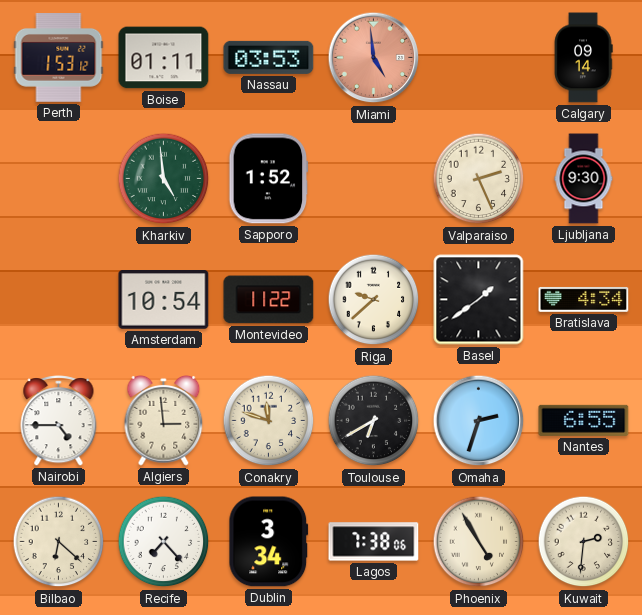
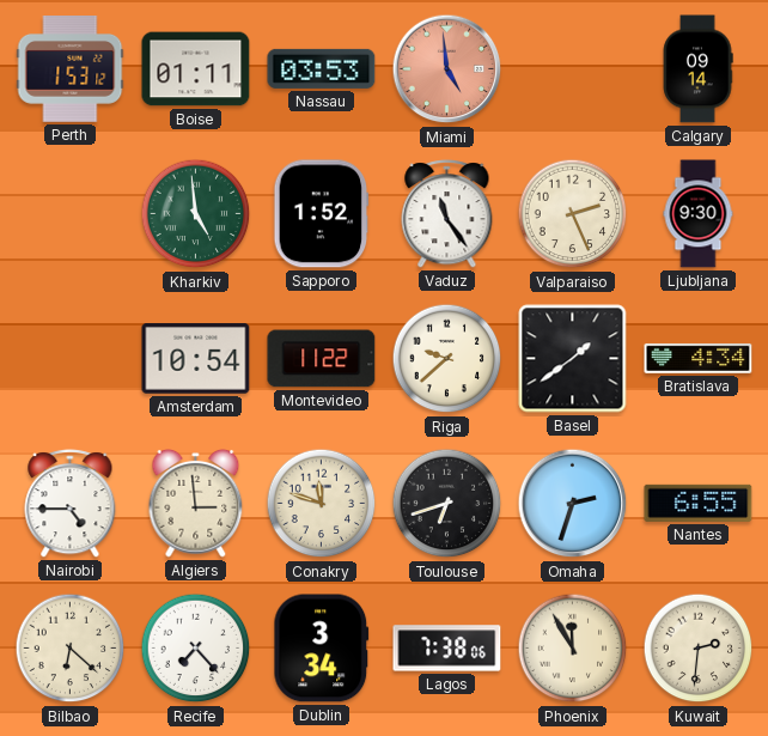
Vaduz: none -> 11:24 (447, 214)
Toulouse: 6:40 -> 6:42 (447, 504)
Phoenix: 4:55 -> 11:55 (573, 649)
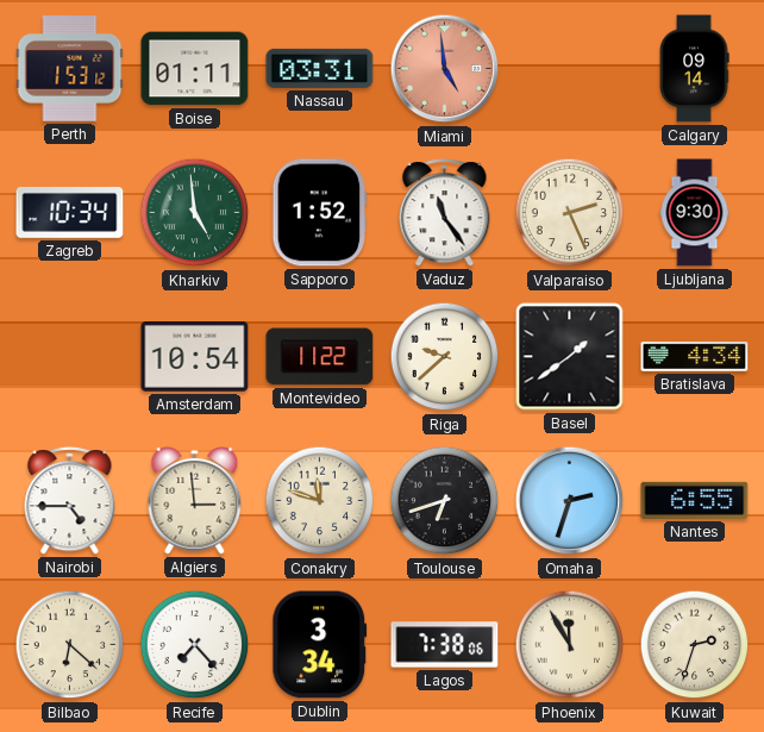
Nassau: 03:53 -> 03:31 (320, 68)
Zagreb: none -> 10:34 (70, 213)
Kuwait: 2:31 -> 2:33 (695, 645)
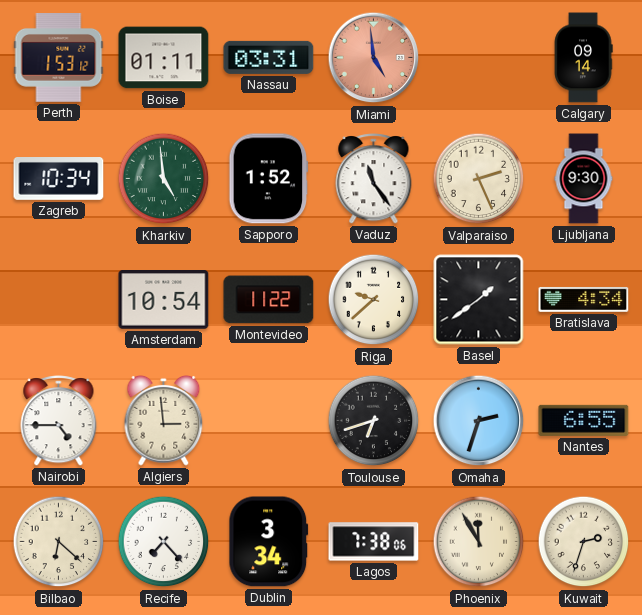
Conakry: 11:48 -> none (320, 501)
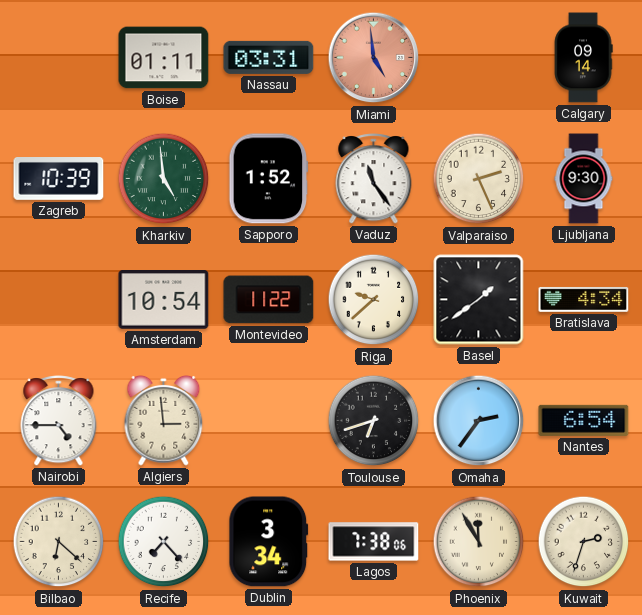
Perth: 1:53 -> none (59, 58)
Zagreb: 10:34 -> 10:39 (59, 179)
Omaha: 2:33 -> 2:36 (479, 421)
Nantes: 6:55 -> 6:54 (584, 420)
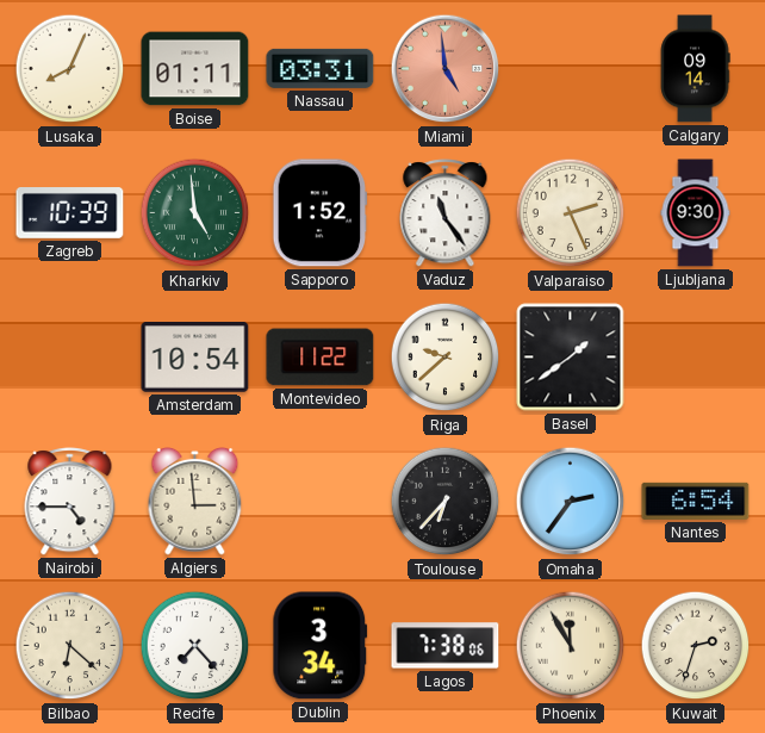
Lusaka: none -> 8:04 (70, 69)
Bratislava: 4:34 -> none (584, 299)
Toulouse: 6:42 -> 6:37 (446, 502)
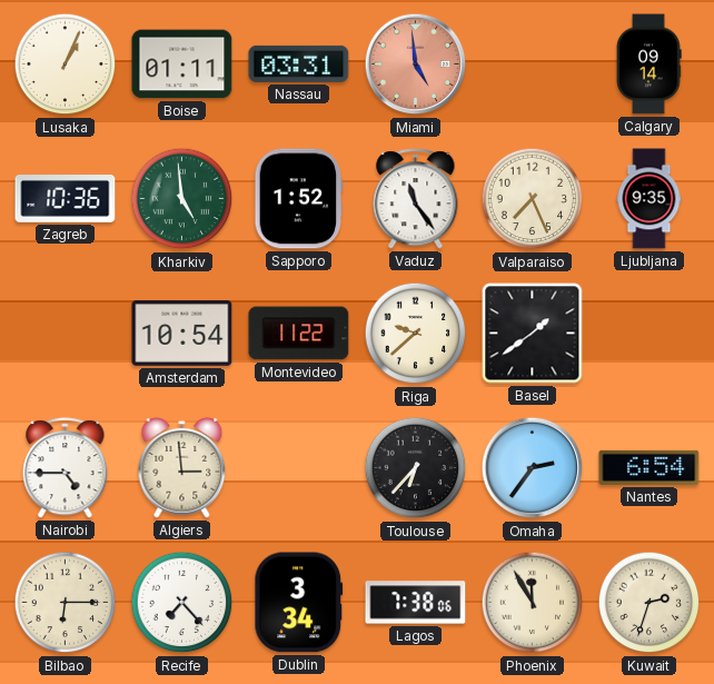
Lusaka: 8:04 -> 1:04 (66, 65)
Zagreb: 10:39 -> 10:36 (66, 199)
Valparaiso: 2:26 -> 7:26 (533, 199)
Ljubljana: 9:30 -> 9:35 (649, 199)
Bilbao: 6:22 -> 6:15 (66, 603)
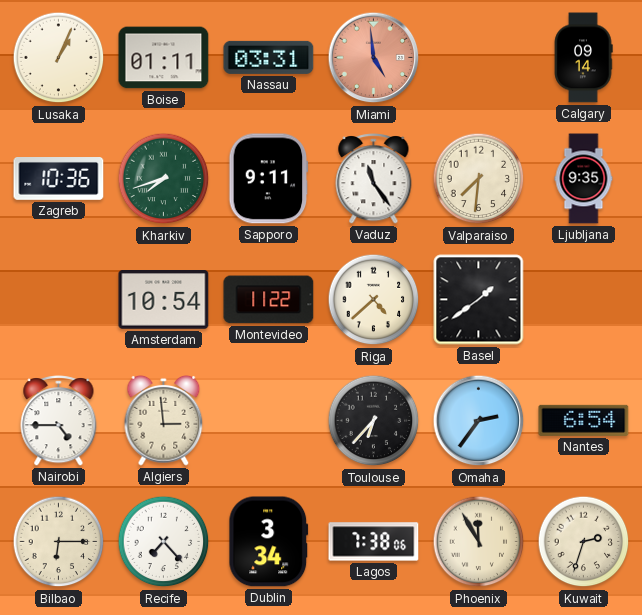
Kharkiv: 4:59 -> 7:42 (164, 179)
Sapporo: 1:52 -> 9:11 (269, 179)
Valparaiso: 7:26 -> 7:31 (479, 179)
Riga: 9:38 -> 4:38 (374, 300)
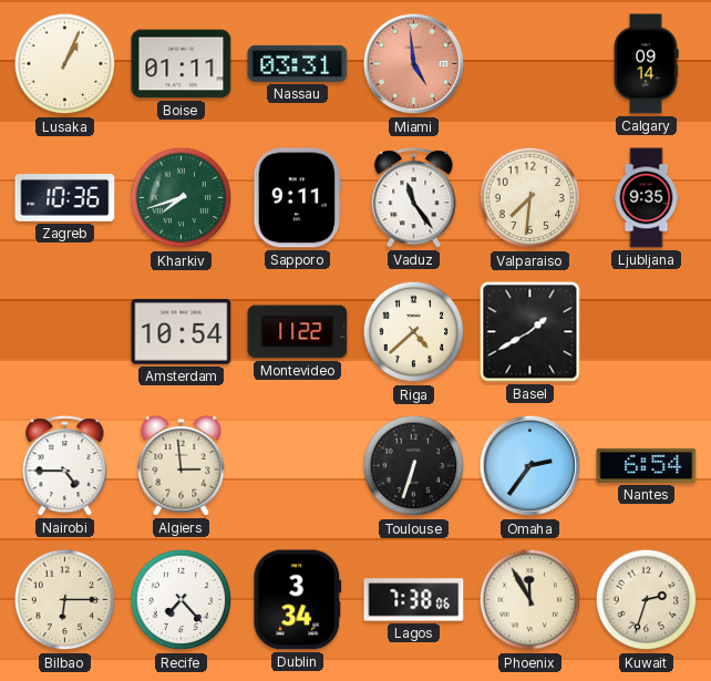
Basel: 1:39 -> 1:40 (530, 332)
Toulouse: 6:37 -> 6:33 (414, 466)
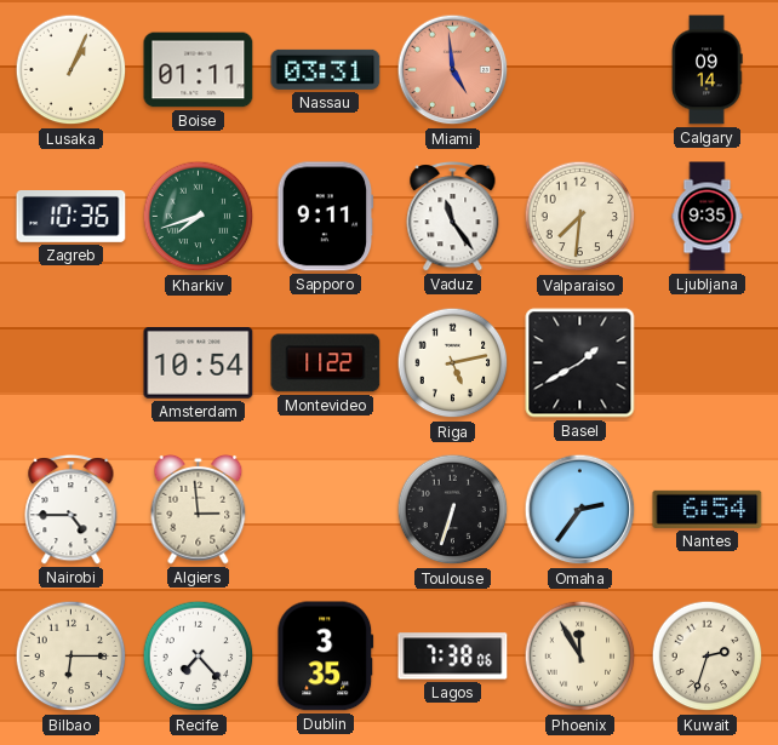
Riga: 4:38 -> 5:13 (453, 363)
Dublin: 3:34 -> 3:35 (326, 657)
